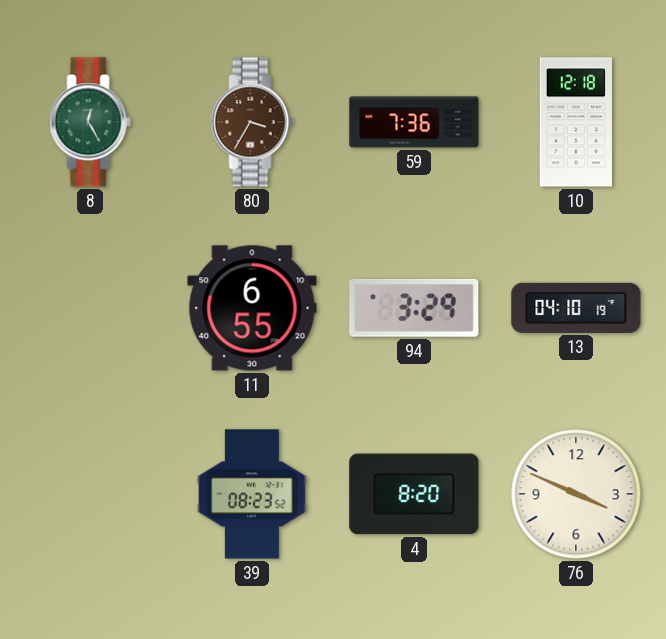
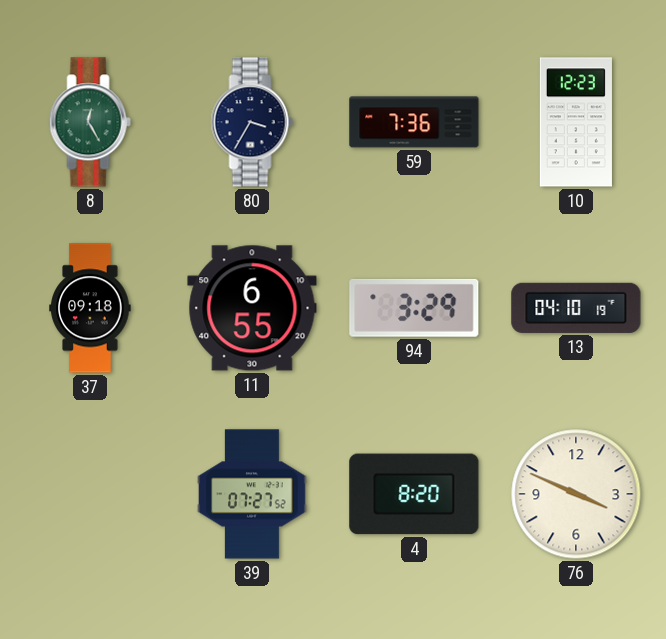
80 dial: brown -> navy (252, 122)
10: 12:18 -> 12:23 (576, 122)
37: none -> 09:18 (90, 308)
39: 08:23 -> 07:27 (252, 494)
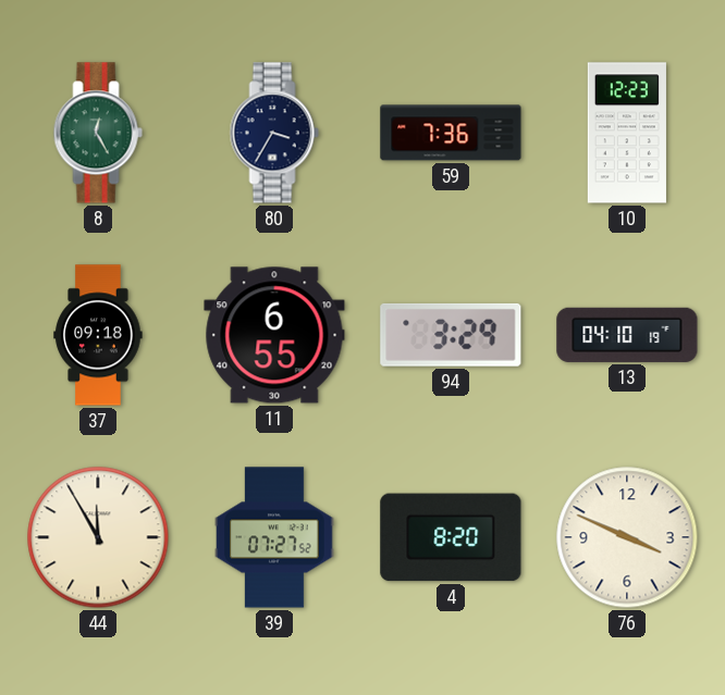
44: none -> 11:55 (98, 537)
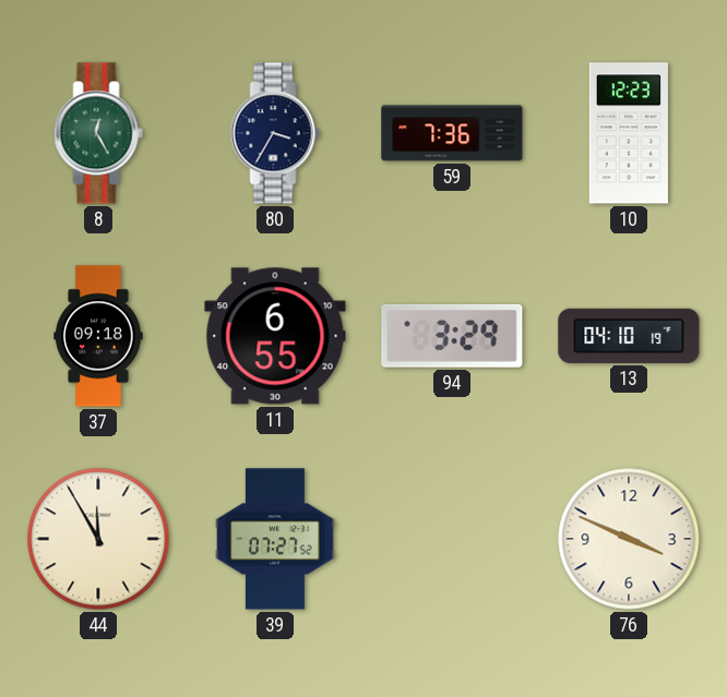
4: 8:20 -> none (451, 537)
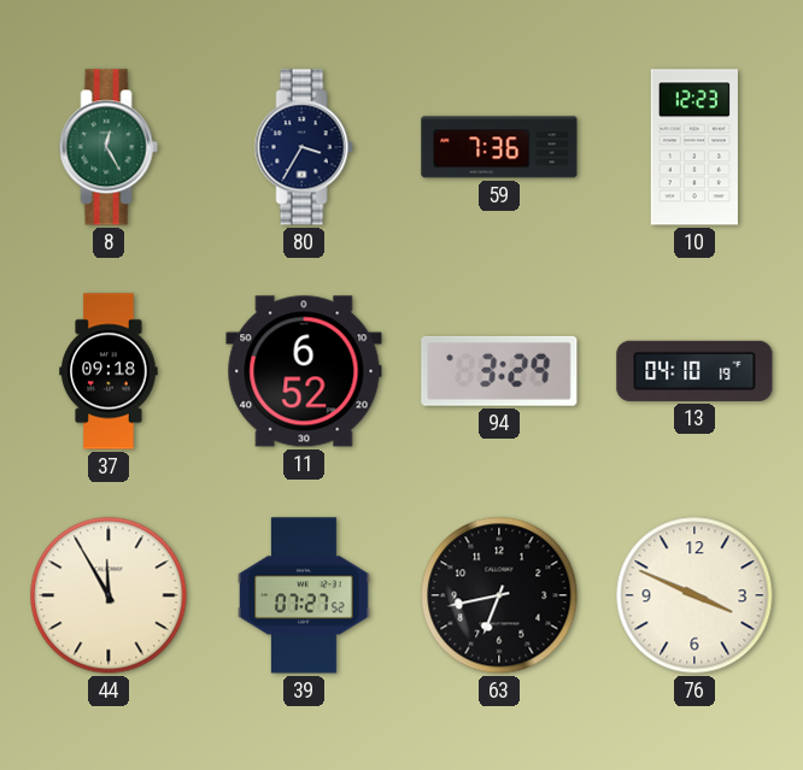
11: 6:55 -> 6:52 (304, 371)
63: none -> 6:43 (499, 595)
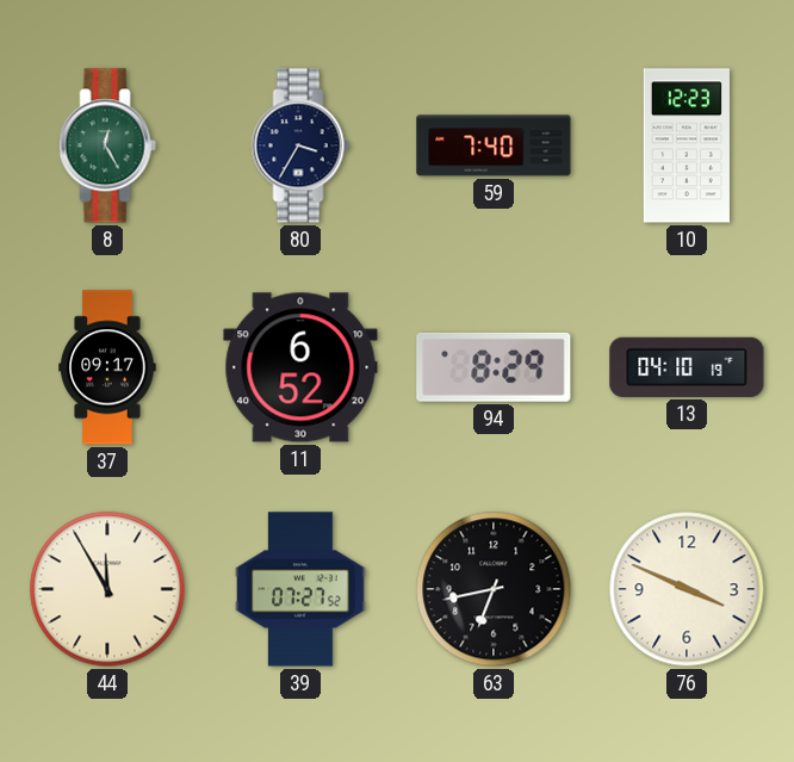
59: 7:36 -> 7:40 (494, 145)
37: 09:18 -> 09:17 (107, 367)
94: 3:29 -> 8:29 (494, 367)
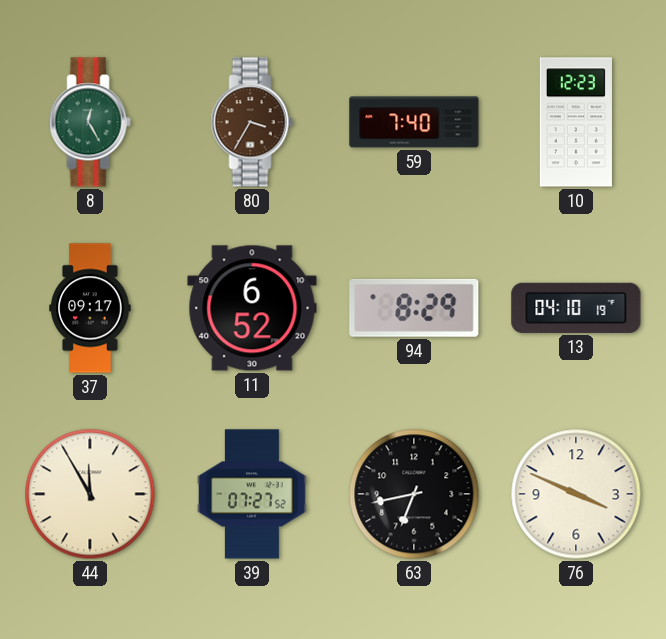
80 dial: navy -> brown (252, 122)
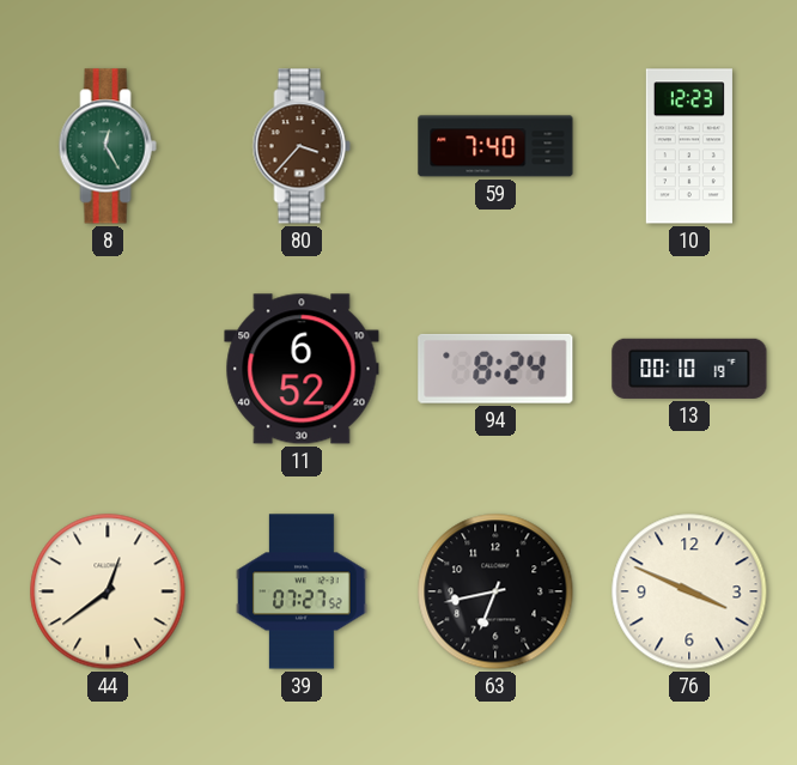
80: 3:35 -> 3:37 (302, 146)
37: 09:17 -> none (90, 308)
94: 8:29 -> 8:24 (495, 369)
13: 04:10 -> 00:10 (689, 369)
44: 11:55 -> 12:39 (108, 591)
